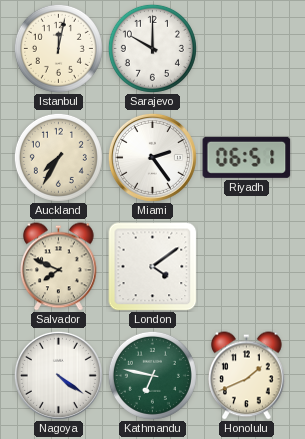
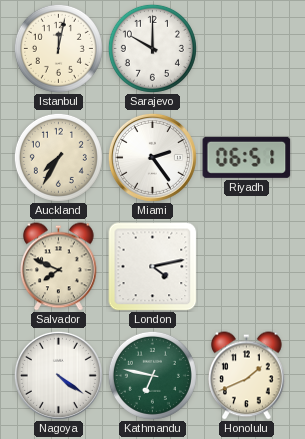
London: 4:09 -> 4:13 (153, 267)
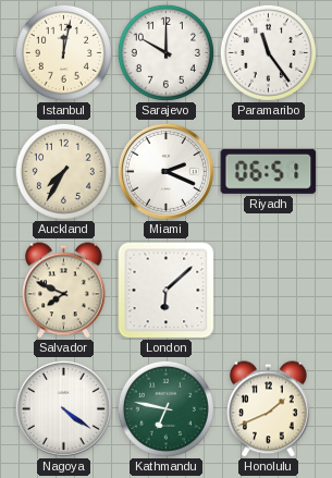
Paramaribo: none -> 11:24 (268, 52)
Miami: 2:24 -> 2:19 (165, 171)
London: 4:13 -> 6:08 (167, 291)
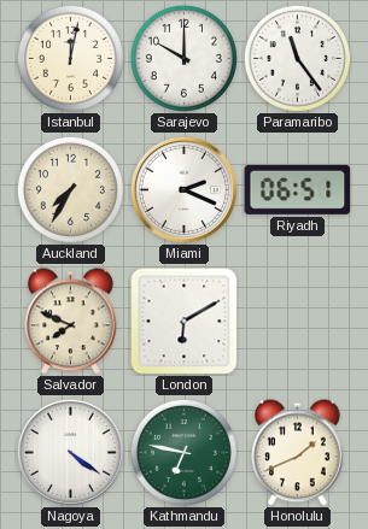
London: 6:08 -> 6:10 (185, 322)
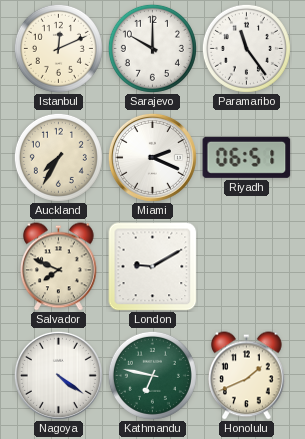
Istanbul: 12:02 -> 12:11 (58, 48)
London: 6:10 -> 9:10 (153, 267)
